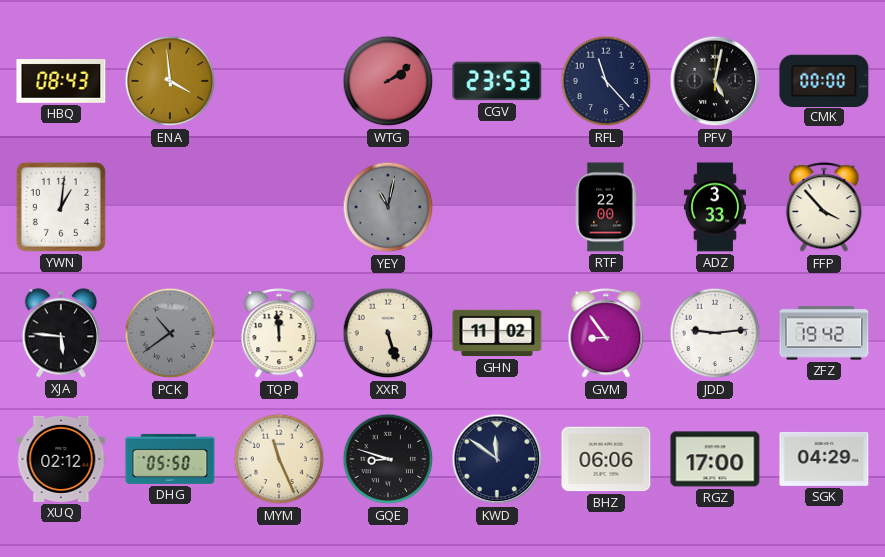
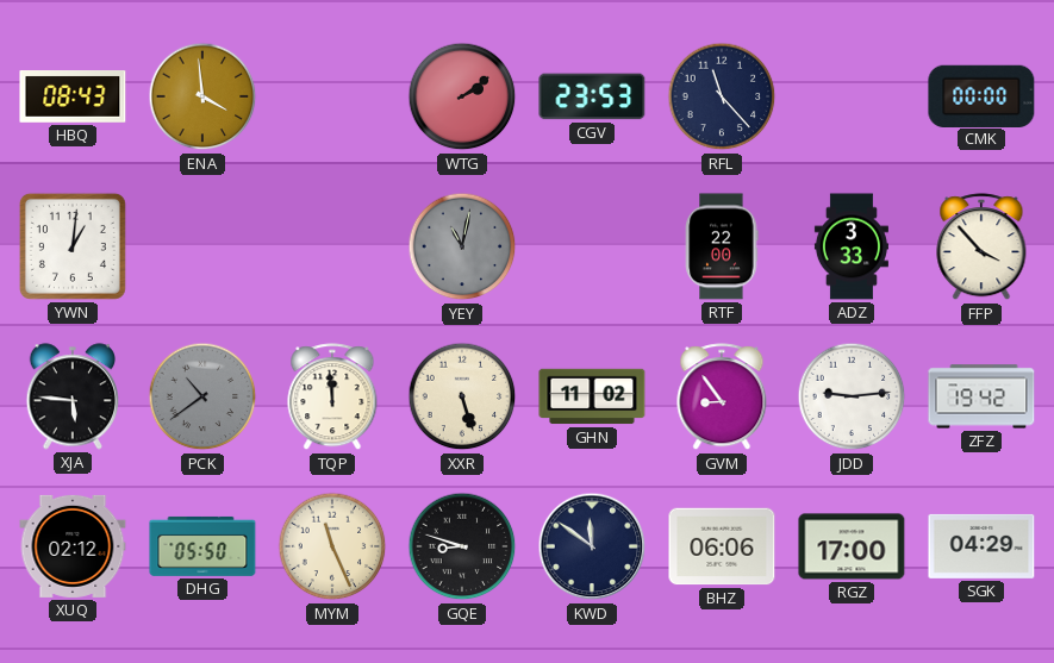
PFV: 5:02 -> none (715, 81)
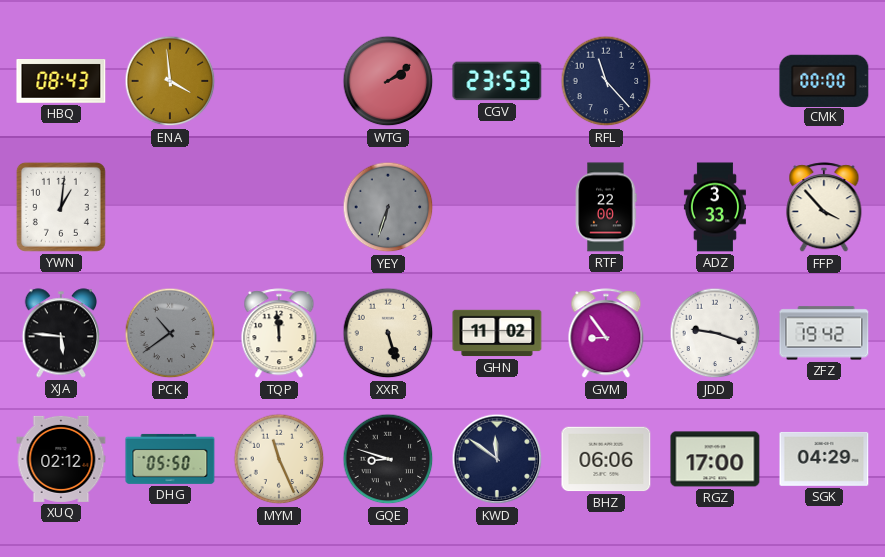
YEY: 11:02 -> 6:33 (388, 207)
JDD: 9:14 -> 9:18 (715, 333)
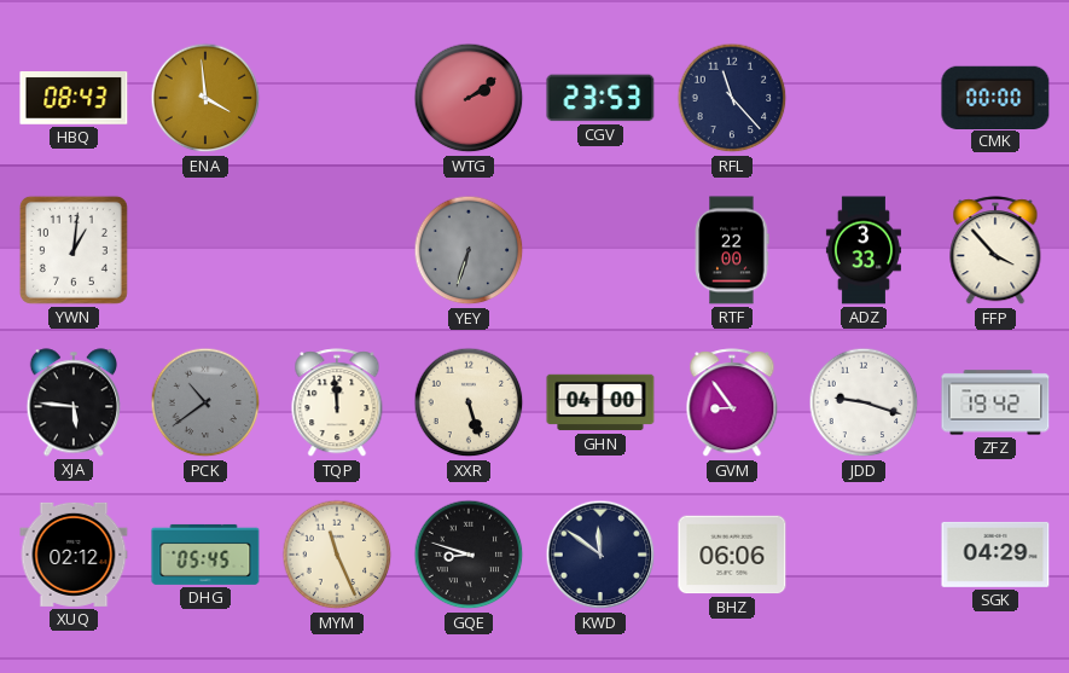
GHN: 11:02 -> 04:00 (600, 402)
DHG: 05:50 -> 05:45 (205, 555)
RGZ: 17:00 -> none (715, 459)
